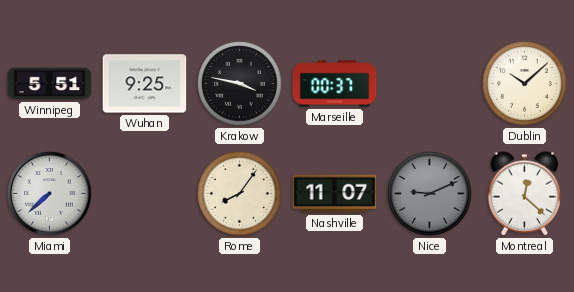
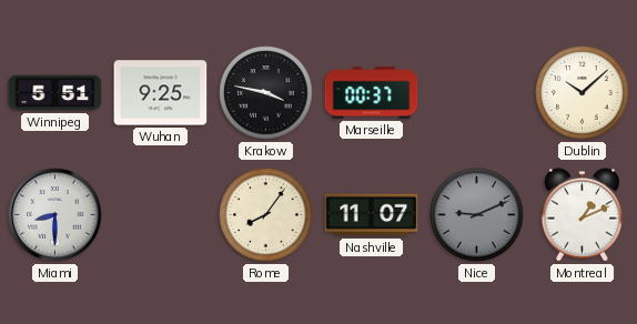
Miami: 7:38 -> 8:30 (55, 215)
Montreal: 12:22 -> 1:11 (582, 215)
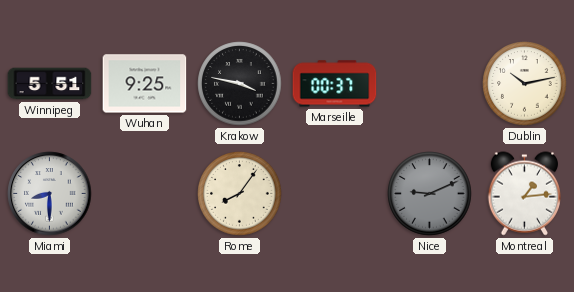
Dublin: 10:08 -> 10:13 (525, 84)
Nashville: 11:07 -> none (372, 215)
Montreal: 1:11 -> 1:14 (524, 194)
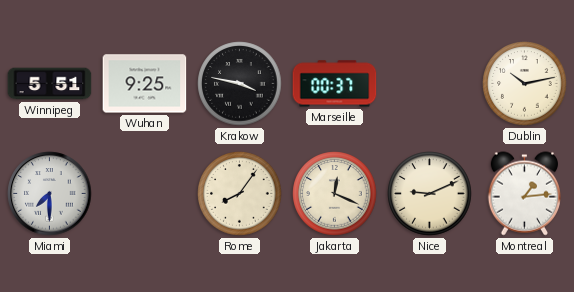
Miami: 8:30 -> 7:30 (50, 194)
Jakarta: none -> 12:19 (335, 194)
Nice dial: grey -> cream (430, 194)
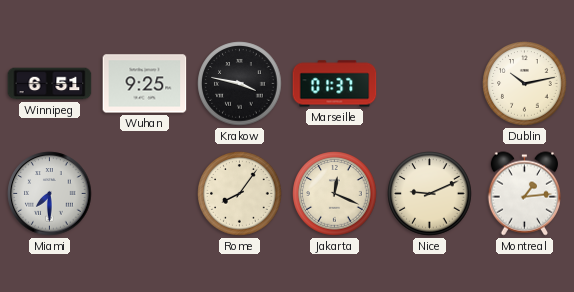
Winnipeg: 5:51 -> 6:51 (50, 84)
Marseille: 00:37 -> 01:37 (335, 84)
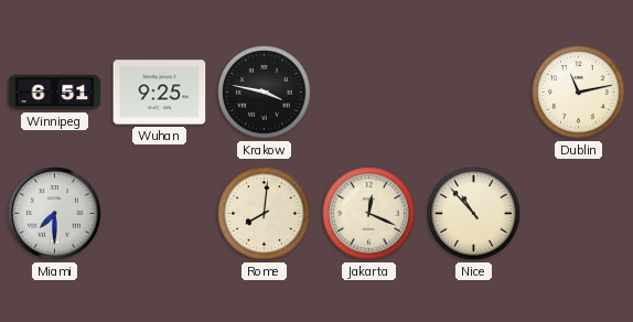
Marseille: 01:37 -> none (335, 84)
Dublin: 10:13 -> 11:13 (579, 93)
Rome: 8:06 -> 8:01 (265, 214)
Nice: 9:11 -> 10:53 (474, 214)
Montreal: 1:14 -> none (524, 194)
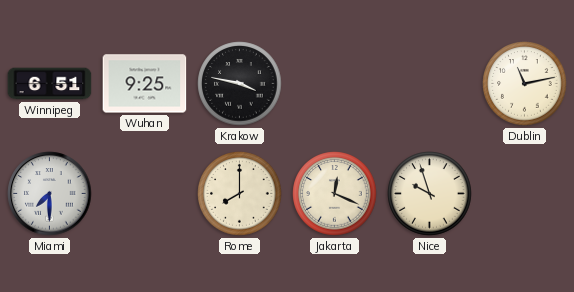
Rome: 8:01 -> 8:00 (240, 194)
Nice: 10:53 -> 9:57 (430, 194)
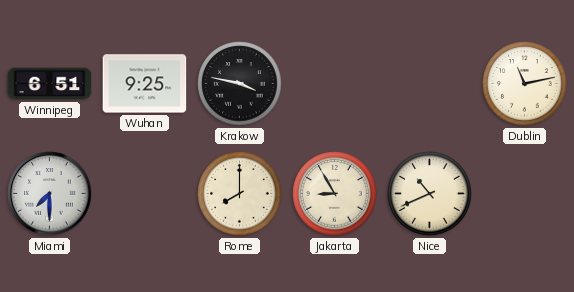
Jakarta: 12:19 -> 8:55 (335, 194)
Nice: 9:57 -> 10:41 (430, 194)
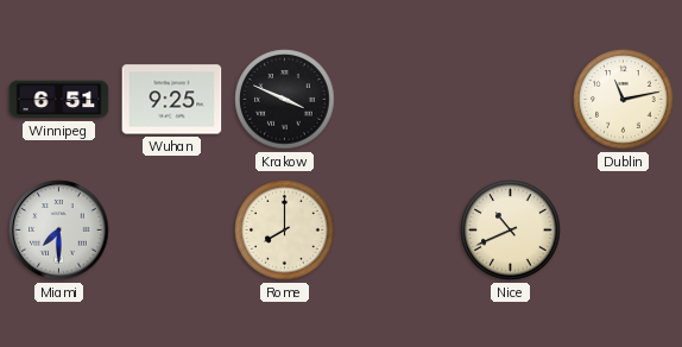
Krakow: 3:47 -> 3:49 (285, 100)
Jakarta: 8:55 -> none (335, 194)
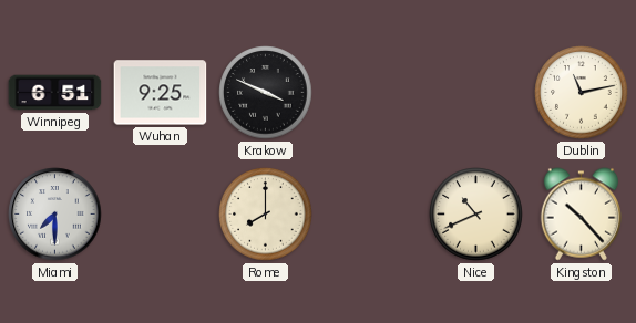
Kingston: none -> 10:23 (581, 215)
